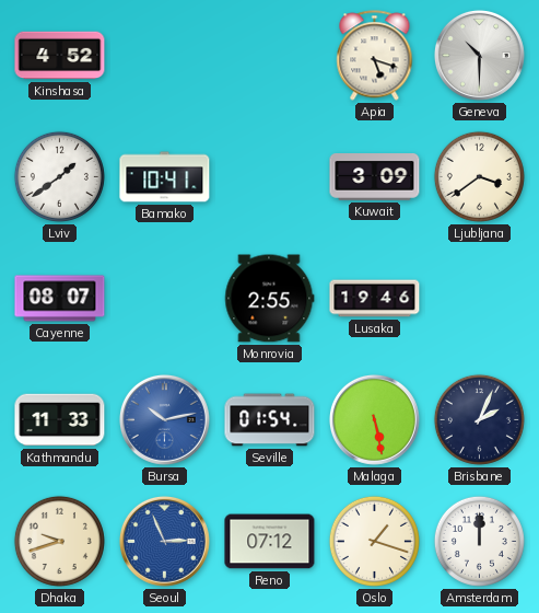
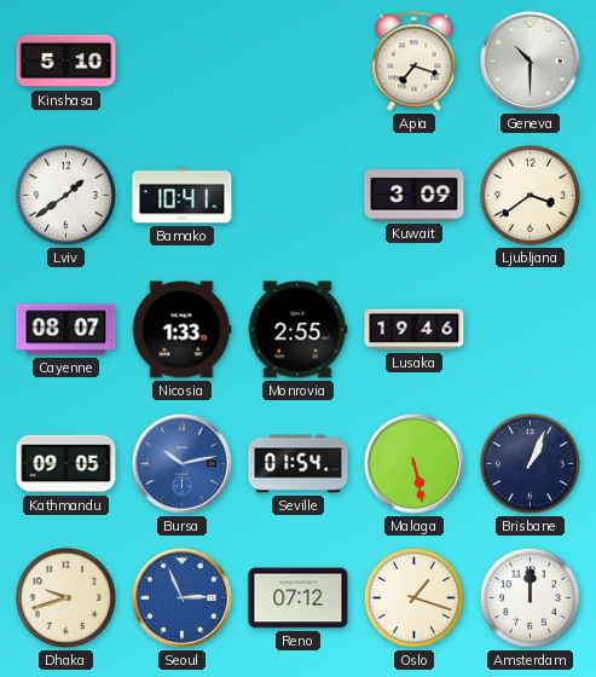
Kinshasa: 4:52 -> 5:10 (66, 62)
Apia: 5:18 -> 7:18 (415, 62)
Nicosia: none -> 1:33 (183, 330)
Kathmandu: 11:33 -> 09:05 (66, 464)
Brisbane: 2:04 -> 1:04 (530, 463)
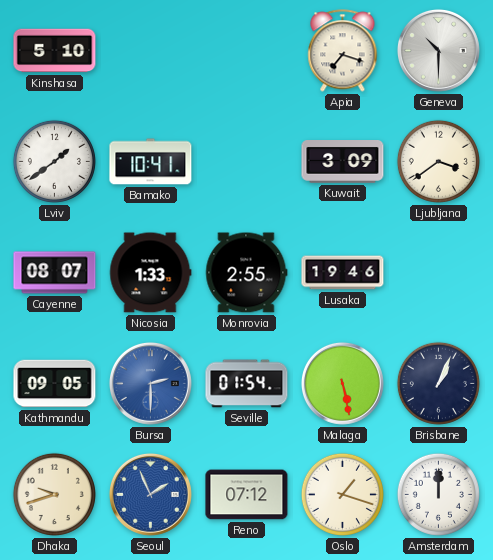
Bursa: 10:13 -> 2:30 (150, 383)
Seoul: 2:56 -> 1:56 (150, 494)
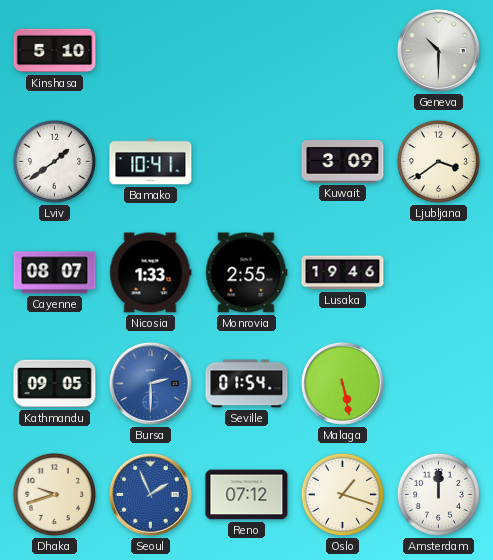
Apia: 7:18 -> none (343, 51)
Brisbane: 1:04 -> none (438, 383)
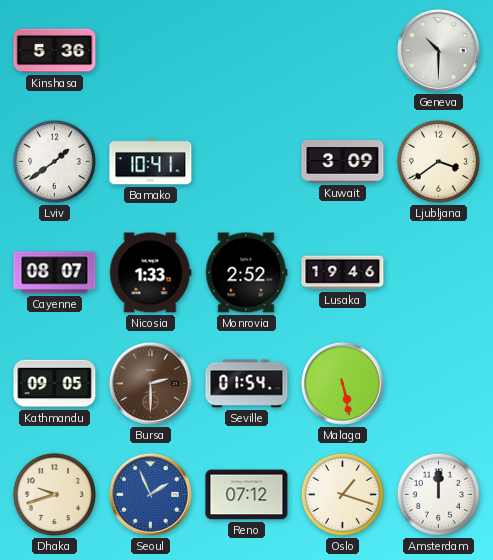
Kinshasa: 5:10 -> 5:36 (55, 51)
Monrovia: 2:55 -> 2:52 (247, 273)
Bursa dial: blue -> brown (150, 383)
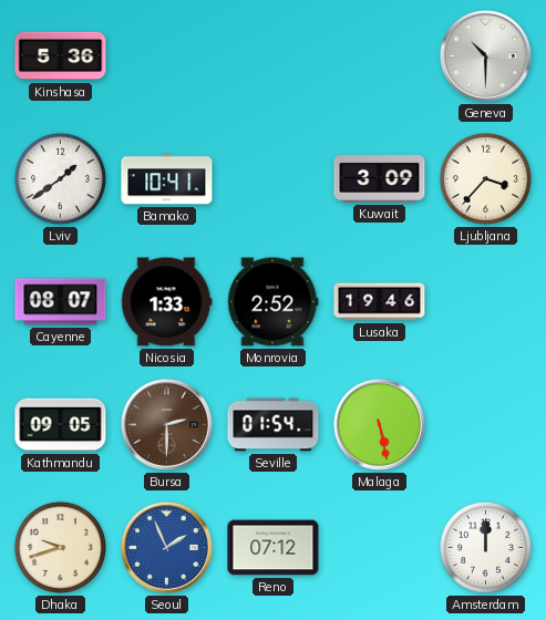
Ljubljana: 3:39 -> 3:37 (485, 178)
Oslo: 1:18 -> none (342, 494)
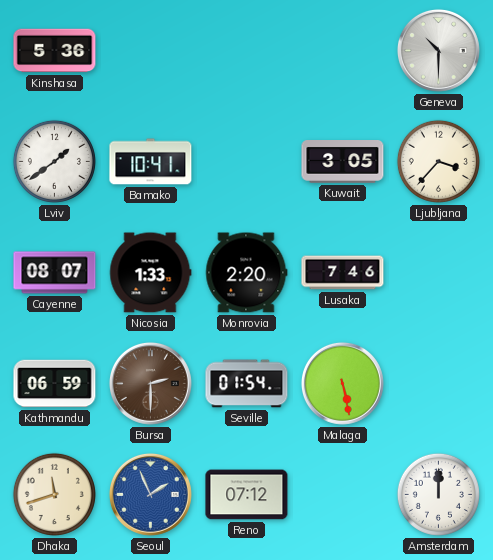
Kuwait: 3:09 -> 3:05 (343, 162)
Monrovia: 2:52 -> 2:20 (247, 273)
Lusaka: 19:46 -> 7:46 (343, 273)
Kathmandu: 09:05 -> 06:59 (55, 384)
Dhaka: 9:42 -> 11:42 (54, 494)
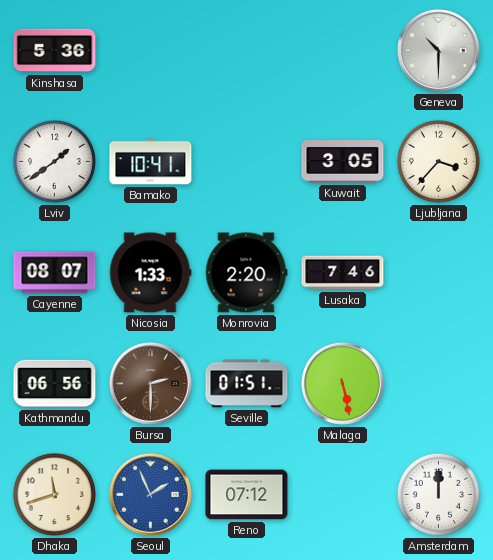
Kathmandu: 06:59 -> 06:56 (55, 384)
Seville: 01:54 -> 01:51 (247, 384)
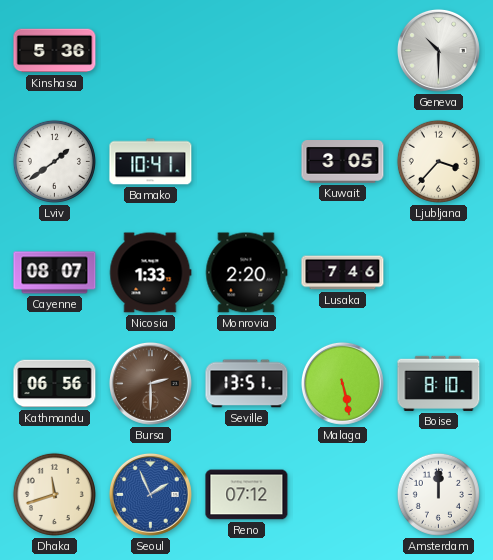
Seville: 01:51 -> 13:51 (247, 384)
Boise: none -> 8:10 (439, 383)
